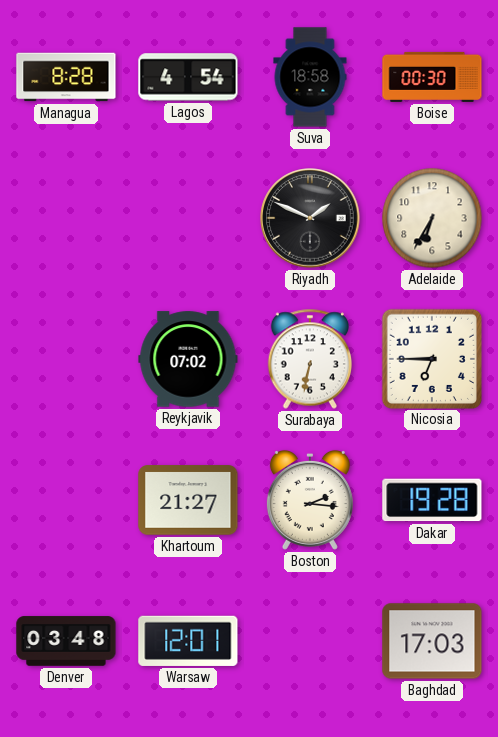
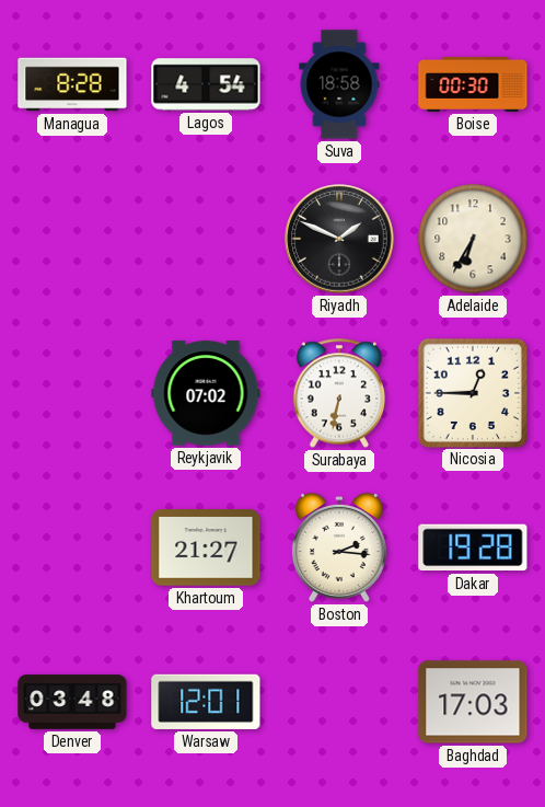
Nicosia: 6:45 -> 12:45 (472, 392)
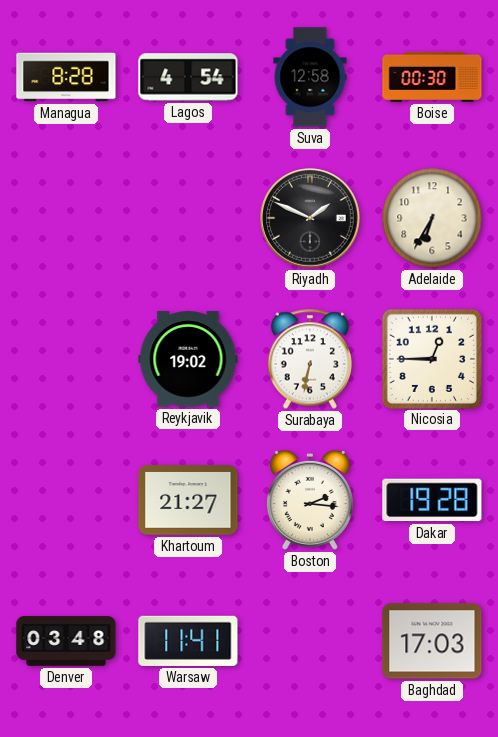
Suva: 18:58 -> 12:58 (310, 77)
Reykjavik: 07:02 -> 19:02 (188, 359)
Warsaw: 12:01 -> 11:41 (188, 641)
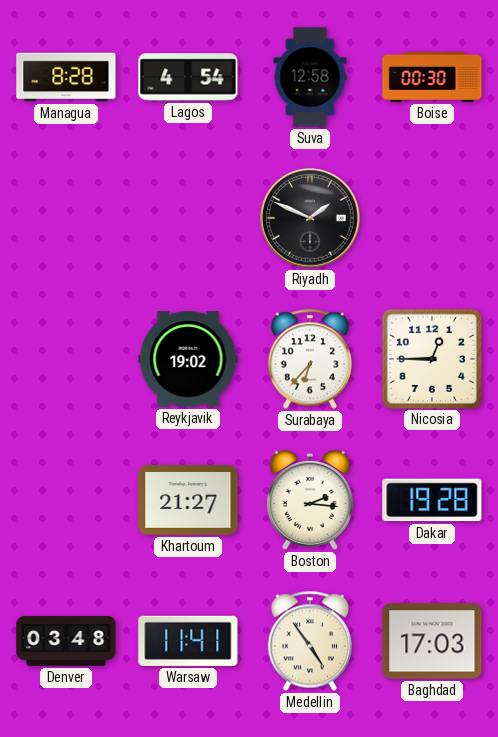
Adelaide: 6:35 -> none (432, 218)
Surabaya: 6:32 -> 6:37 (309, 359)
Medellin: none -> 4:54 (309, 641)
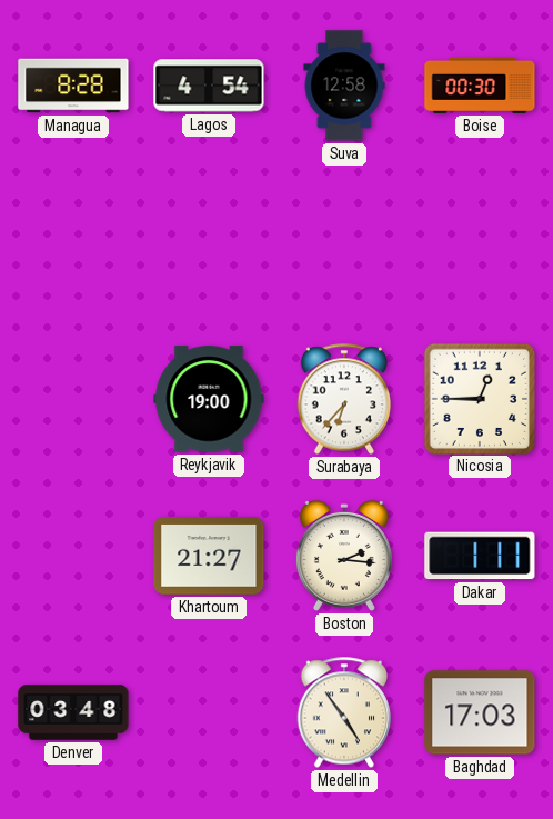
Riyadh: 1:49 -> none (310, 218)
Reykjavik: 19:02 -> 19:00 (209, 399)
Dakar: 19:28 -> 1:11 (480, 556)
Warsaw: 11:41 -> none (188, 641)
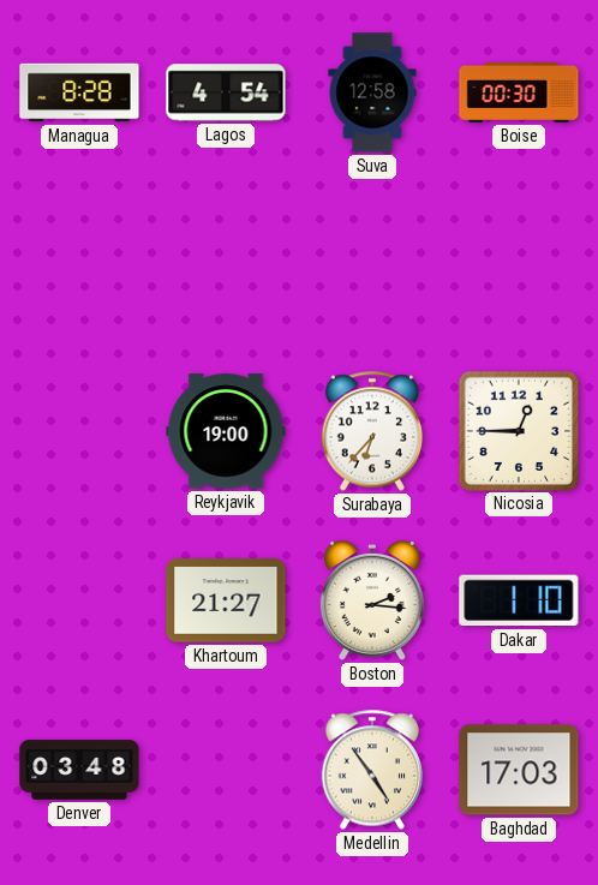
Dakar: 1:11 -> 1:10 (519, 600)
